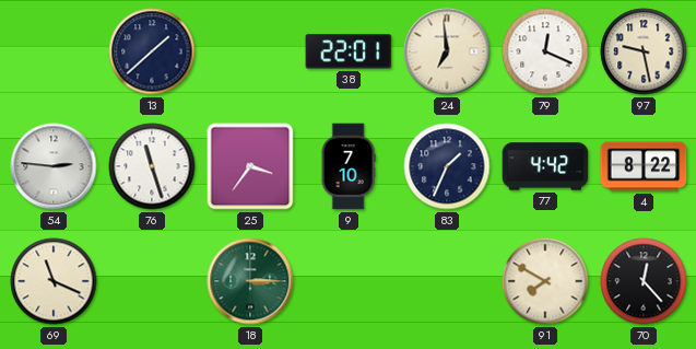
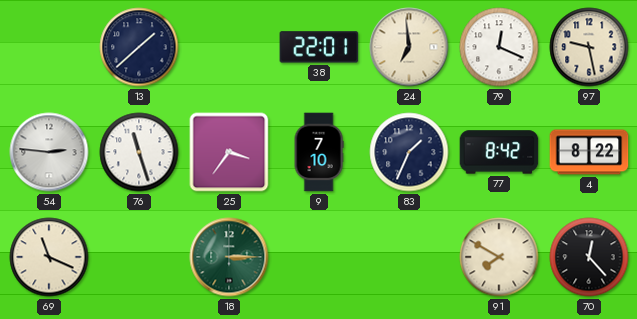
77: 4:42 -> 8:42 (499, 152)
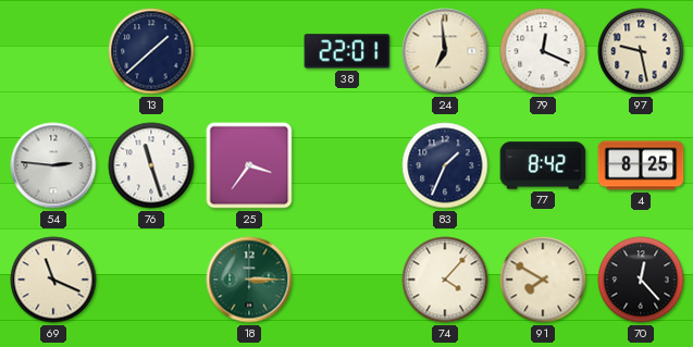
9: 7:10 -> none (319, 152)
4: 8:22 -> 8:25 (641, 165)
74: none -> 4:07 (445, 280)
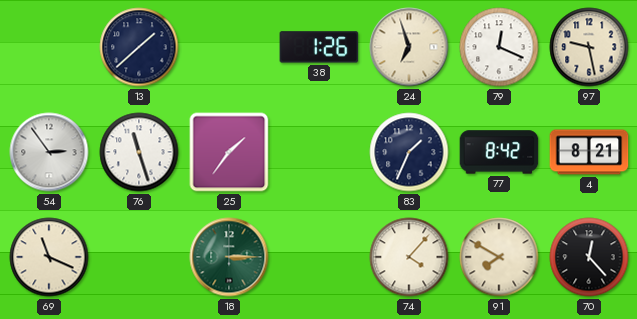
38: 22:01 -> 1:26 (319, 47)
24: 6:59 -> 6:57 (409, 47)
54: 2:46 -> 2:54 (49, 152)
25: 3:36 -> 1:36 (229, 152)
4: 8:25 -> 8:21 (589, 152)
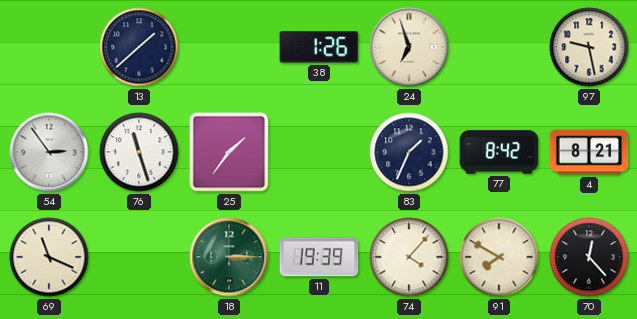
79: 12:19 -> none (499, 47)
11: none -> 19:39 (319, 257)
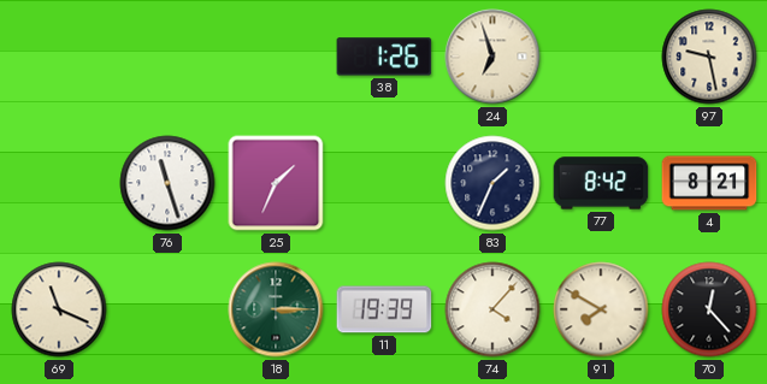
13: 1:38 -> none (139, 47)
54: 2:54 -> none (49, 152)
25: 1:36 -> 1:34 (276, 183)
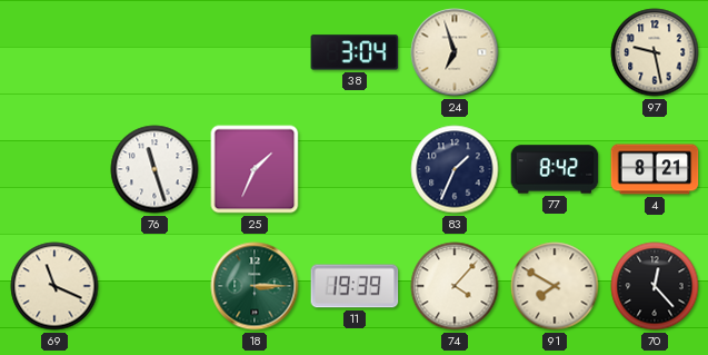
38: 1:26 -> 3:04 (355, 52)
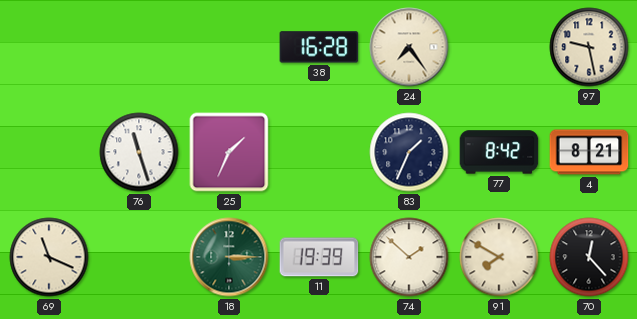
38: 3:04 -> 16:28 (319, 47)
24: 6:57 -> 7:24 (409, 47)
74: 4:07 -> 1:52 (409, 257)
